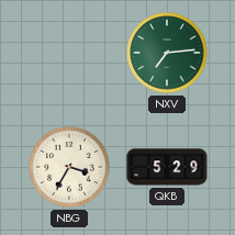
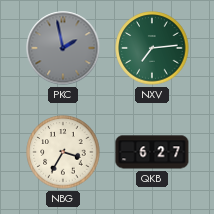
PKC: none -> 1:58 (63, 48)
QKB: 5:29 -> 6:27 (152, 152)
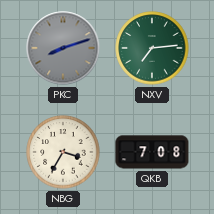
PKC: 1:58 -> 8:12 (63, 48)
QKB: 6:27 -> 7:08 (152, 152)
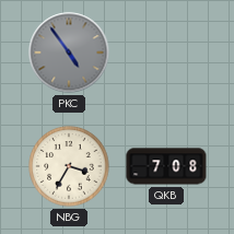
PKC: 8:12 -> 4:54 (69, 52)
NXV: 7:14 -> none (152, 48)
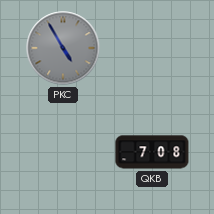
PKC: 4:54 -> 4:55 (63, 48)
NBG: 3:35 -> none (69, 166)
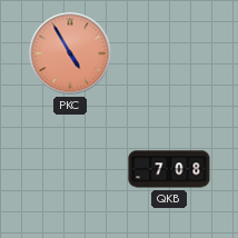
PKC dial: grey -> salmon (70, 53)
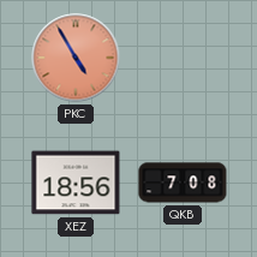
XEZ: none -> 18:56 (76, 183)
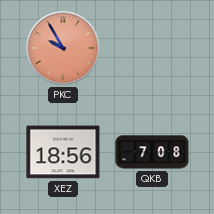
PKC: 4:55 -> 9:55 (63, 48)
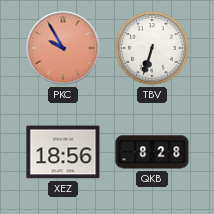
TBV: none -> 6:33 (152, 48)
QKB: 7:08 -> 8:28 (152, 152)
